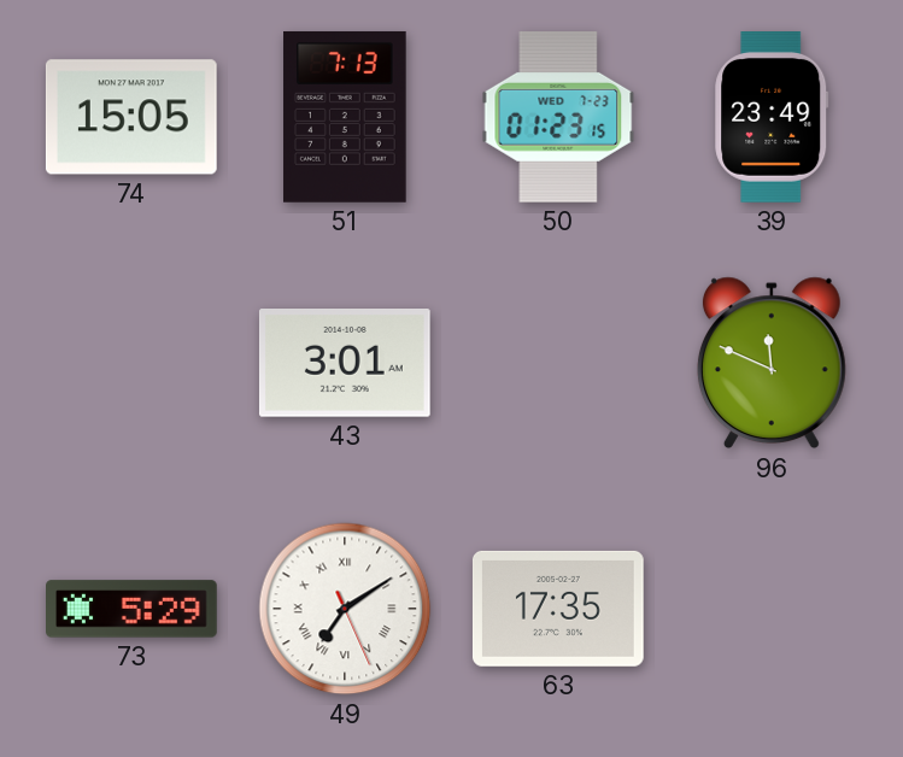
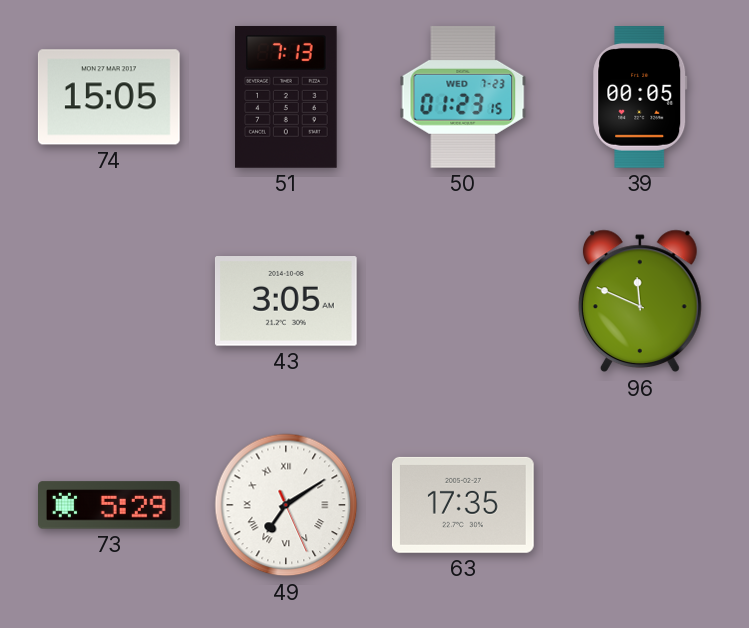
39: 23:49 -> 00:05 (640, 98)
43: 3:01 -> 3:05 (286, 302)
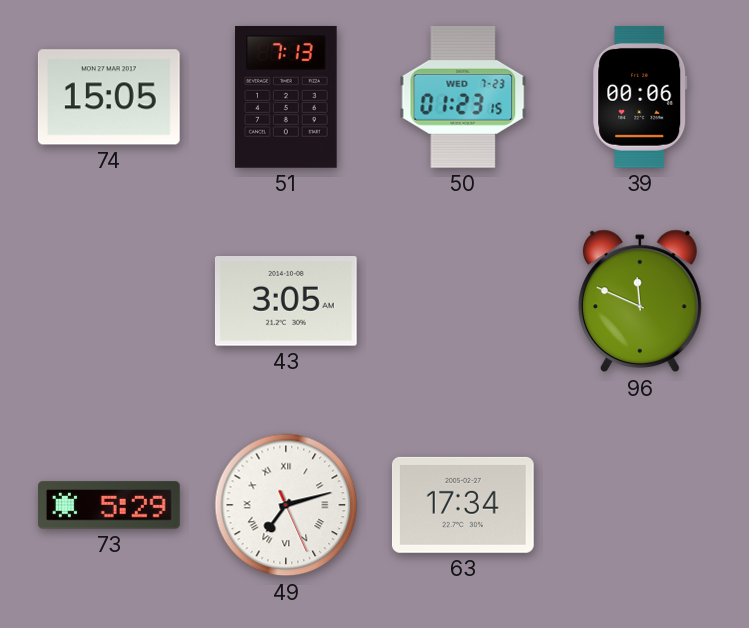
39: 00:05 -> 00:06 (640, 98)
49: 7:09 -> 7:12 (286, 505)
63: 17:35 -> 17:34 (463, 505)
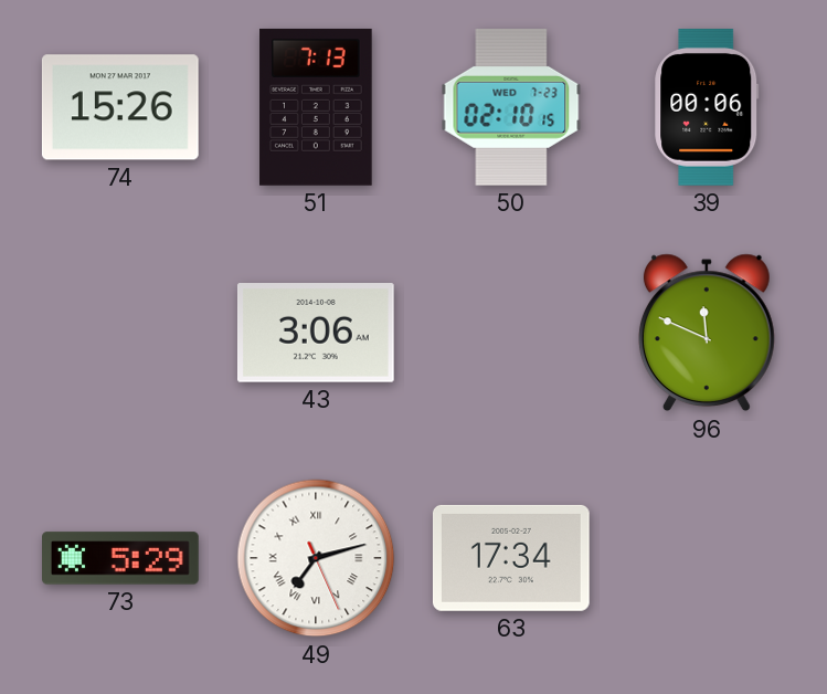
74: 15:05 -> 15:26 (120, 107)
50: 01:23 -> 02:10 (511, 107)
43: 3:05 -> 3:06 (316, 334)
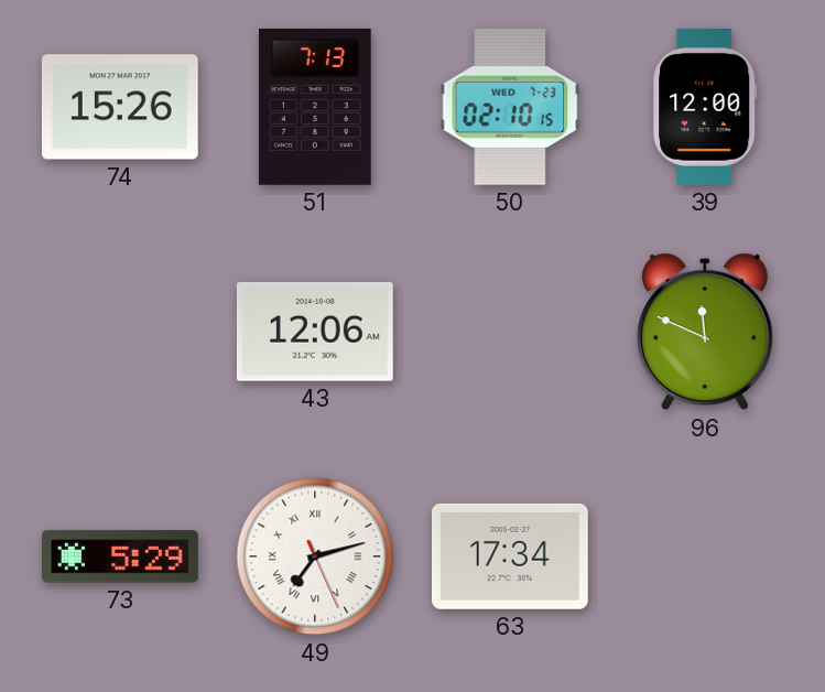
39: 00:06 -> 12:00 (705, 108)
43: 3:06 -> 12:06 (315, 333)
